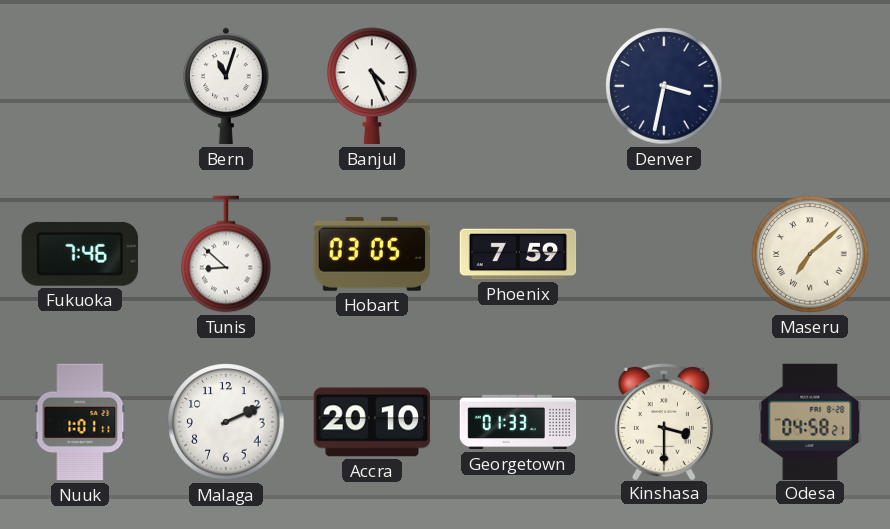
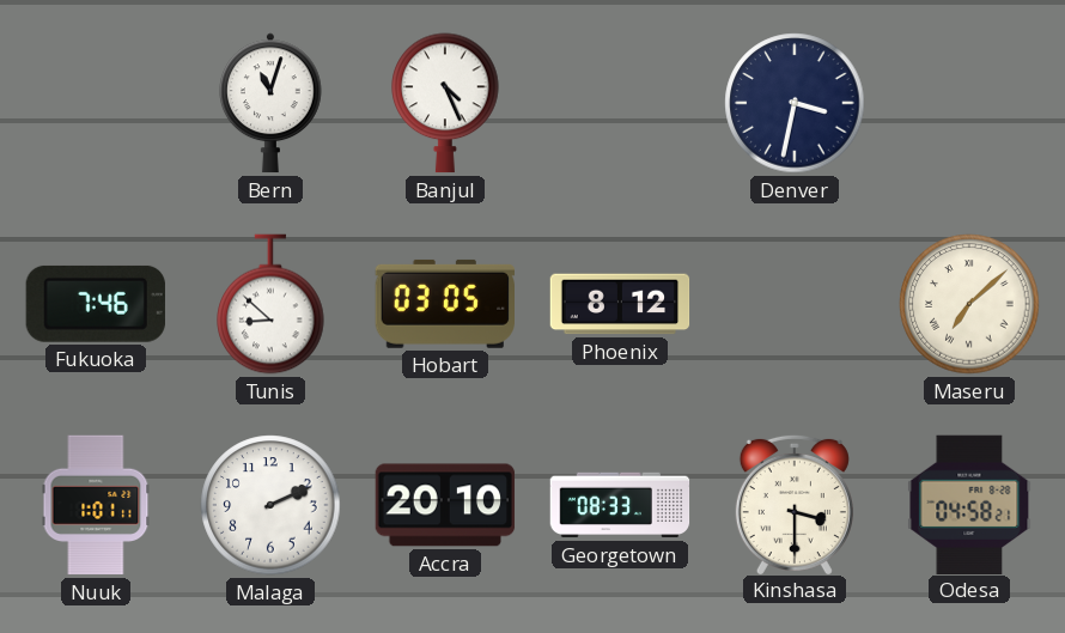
Phoenix: 7:59 -> 8:12 (620, 304)
Georgetown: 01:33 -> 08:33 (620, 505)
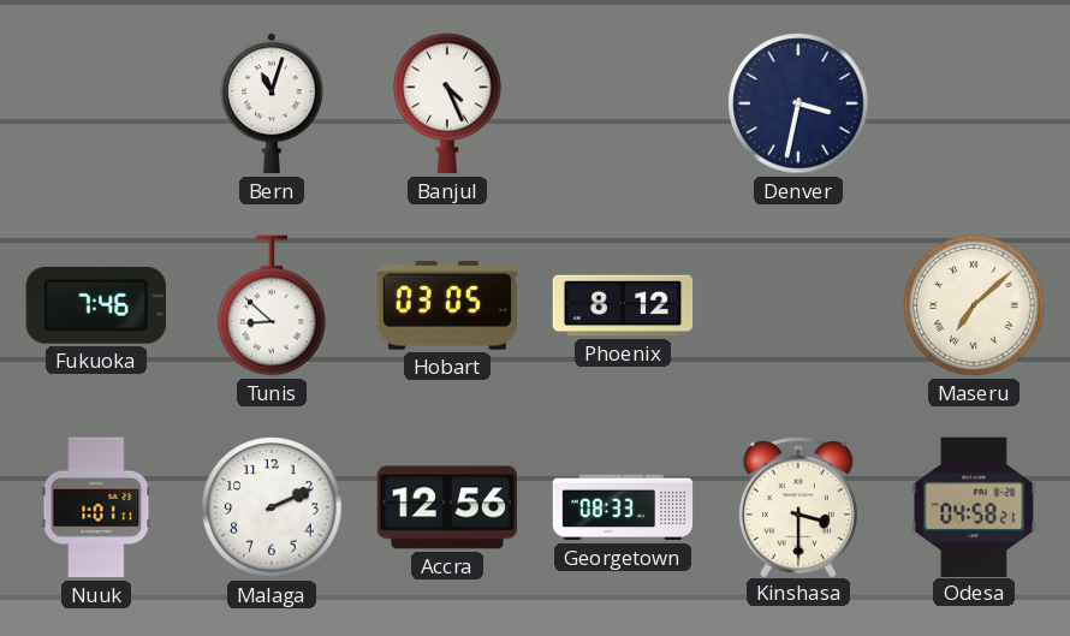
Accra: 20:10 -> 12:56 (447, 507)
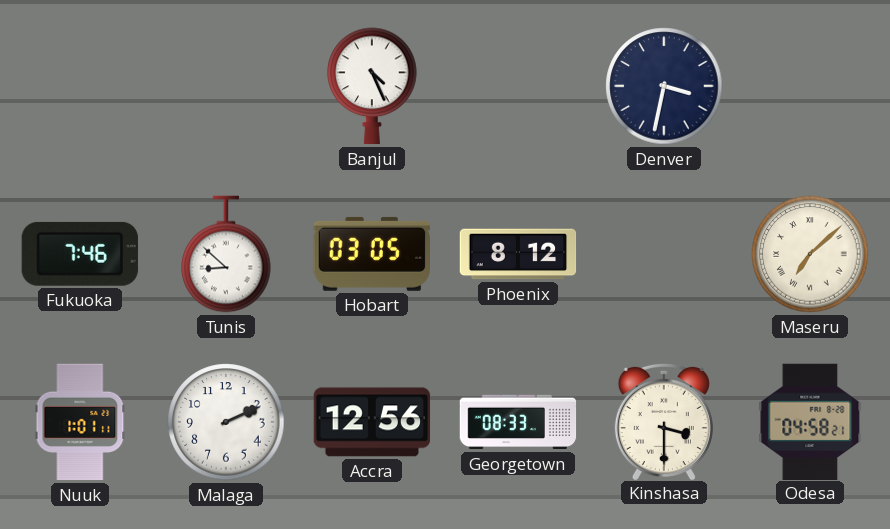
Bern: 11:03 -> none (273, 103)
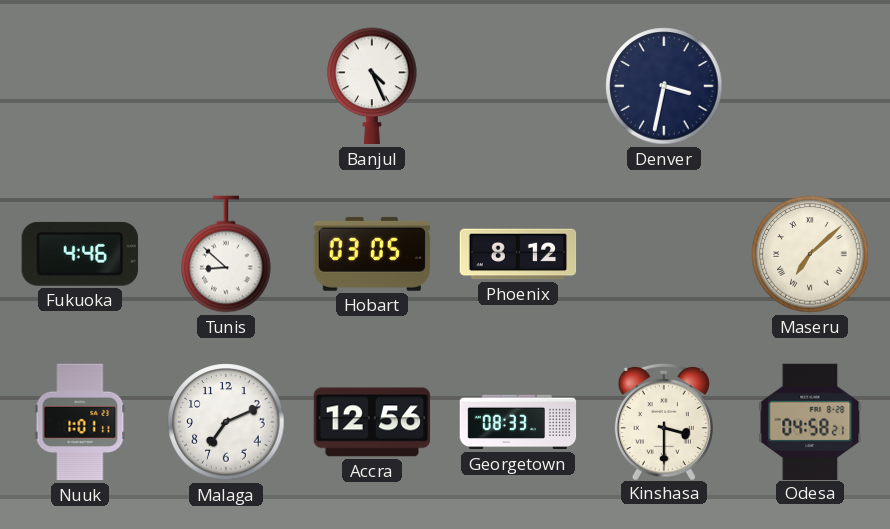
Fukuoka: 7:46 -> 4:46 (80, 254)
Malaga: 2:11 -> 7:11 (226, 422)
